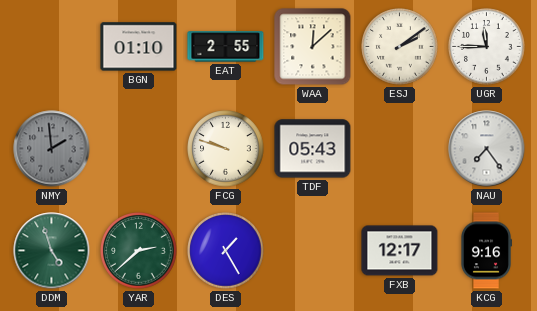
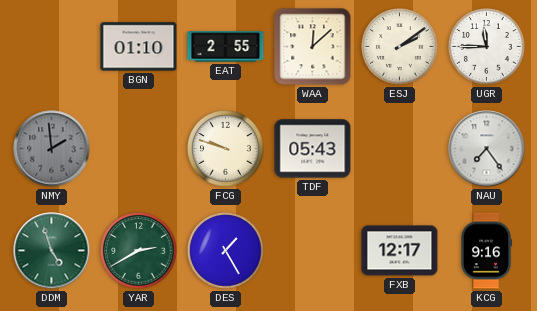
YAR: 2:38 -> 2:40 (139, 251)
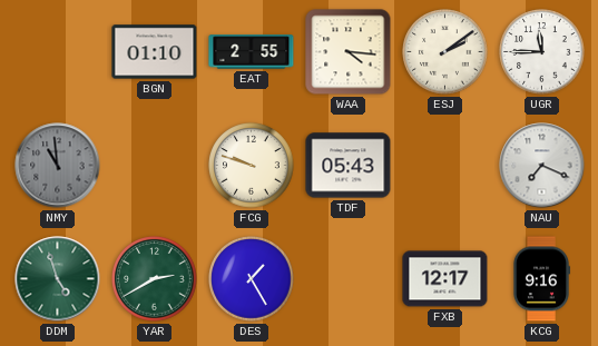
WAA: 12:08 -> 4:16 (349, 52)
NMY: 1:59 -> 10:59 (58, 166)
NAU: 7:24 -> 7:19 (542, 166)
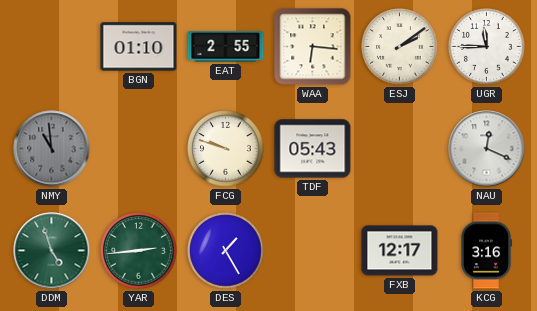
WAA: 4:16 -> 6:16 (313, 47)
NAU: 7:19 -> 12:19 (487, 149)
YAR: 2:40 -> 2:44 (139, 251)
KCG: 9:16 -> 3:16 (485, 251)
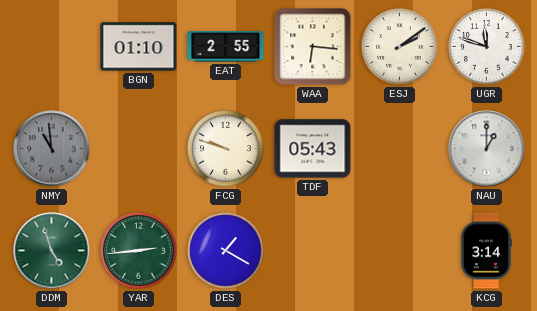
UGR: 11:45 -> 11:48 (487, 47)
NAU: 12:19 -> 1:00 (487, 149)
DES: 1:25 -> 1:20 (226, 251)
FXB: 12:17 -> none (400, 251)
KCG: 3:16 -> 3:14 (485, 251)
